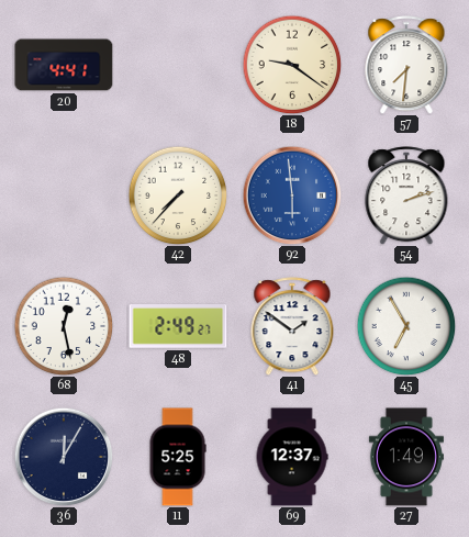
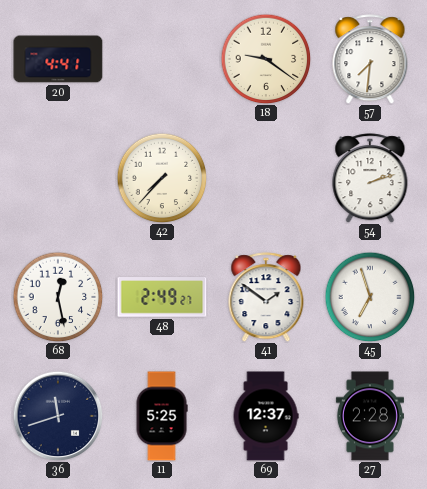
92: 5:59 -> none (292, 195)
45: 6:55 -> 6:57 (370, 297)
36: 12:05 -> 11:42 (58, 416)
27: 1:49 -> 2:28 (370, 416)
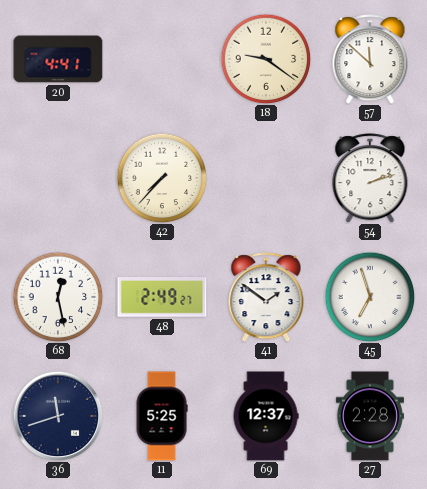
57: 7:31 -> 11:52 (370, 59)
